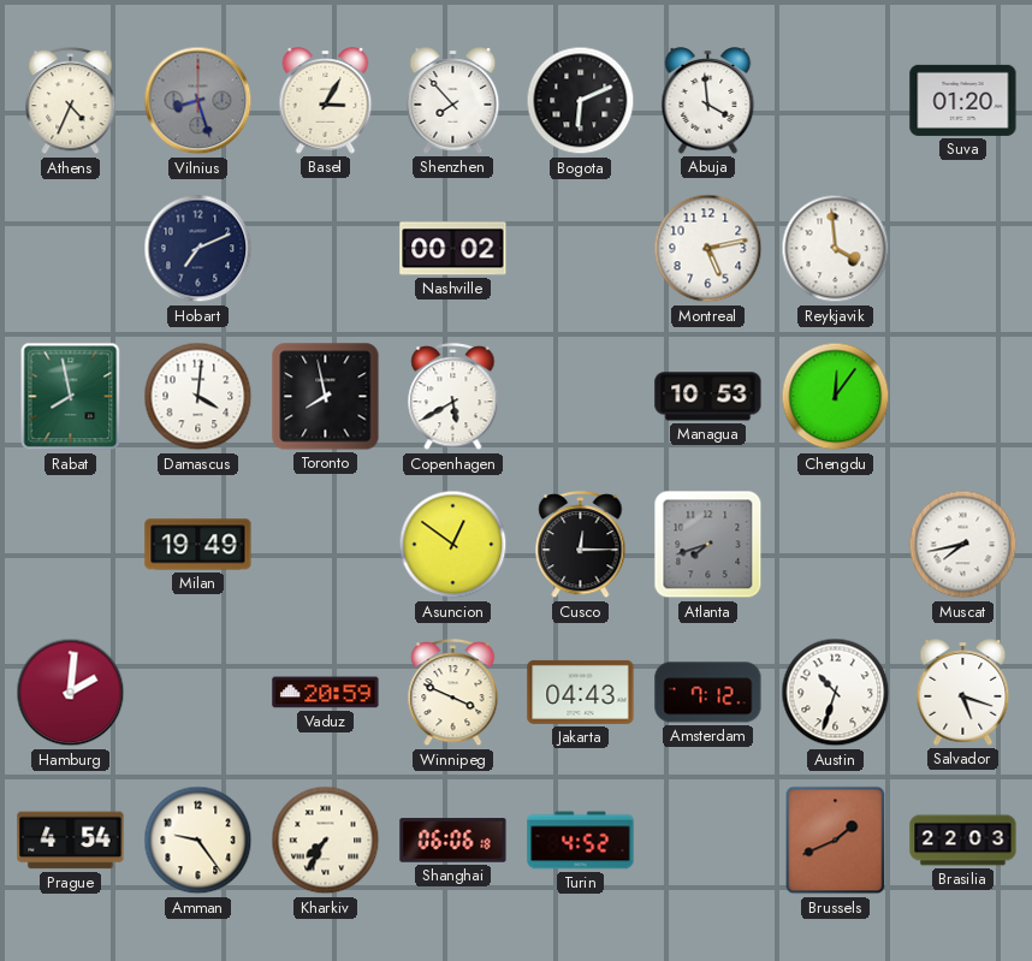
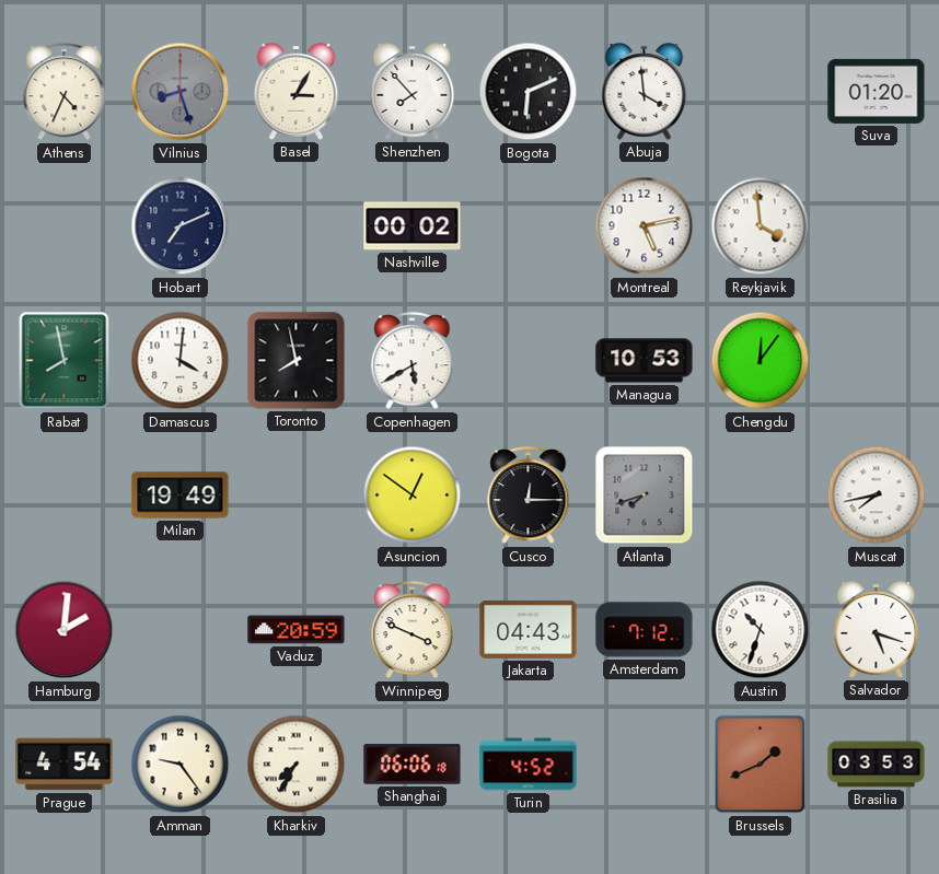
Brasilia: 22:03 -> 03:53 (877, 765)
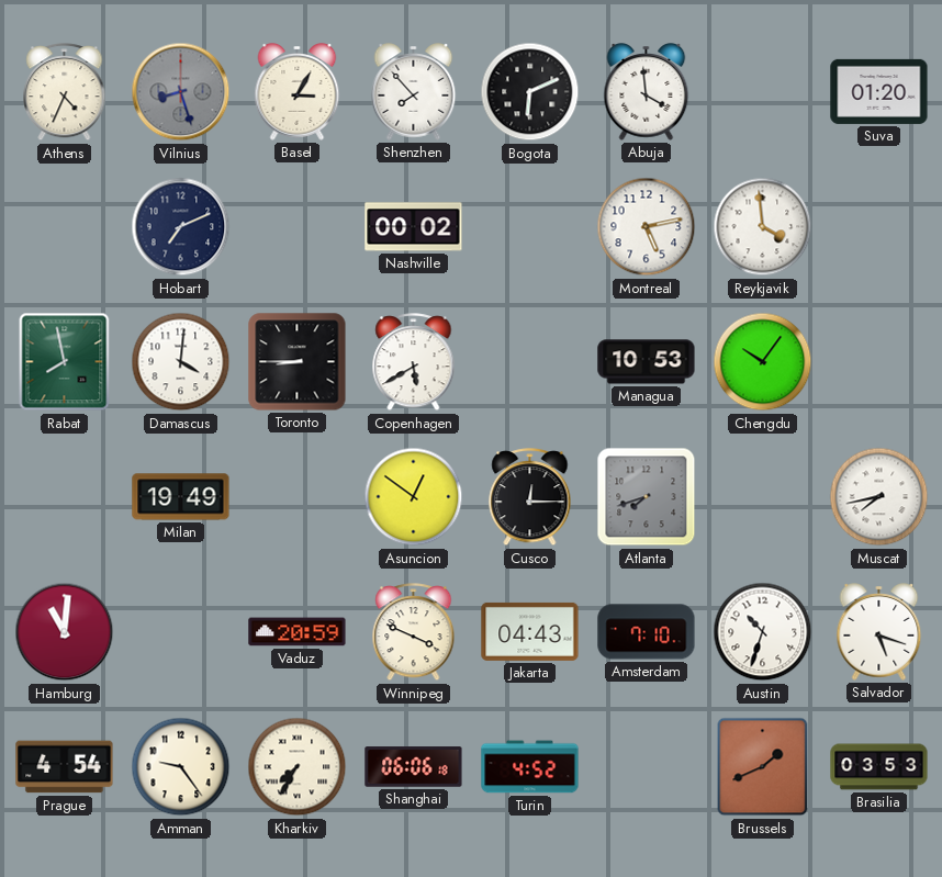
Toronto: 7:58 -> 8:45 (298, 362)
Chengdu: 12:06 -> 10:06 (763, 362)
Hamburg: 2:01 -> 11:01 (65, 632)
Amsterdam: 7:12 -> 7:10 (647, 632)
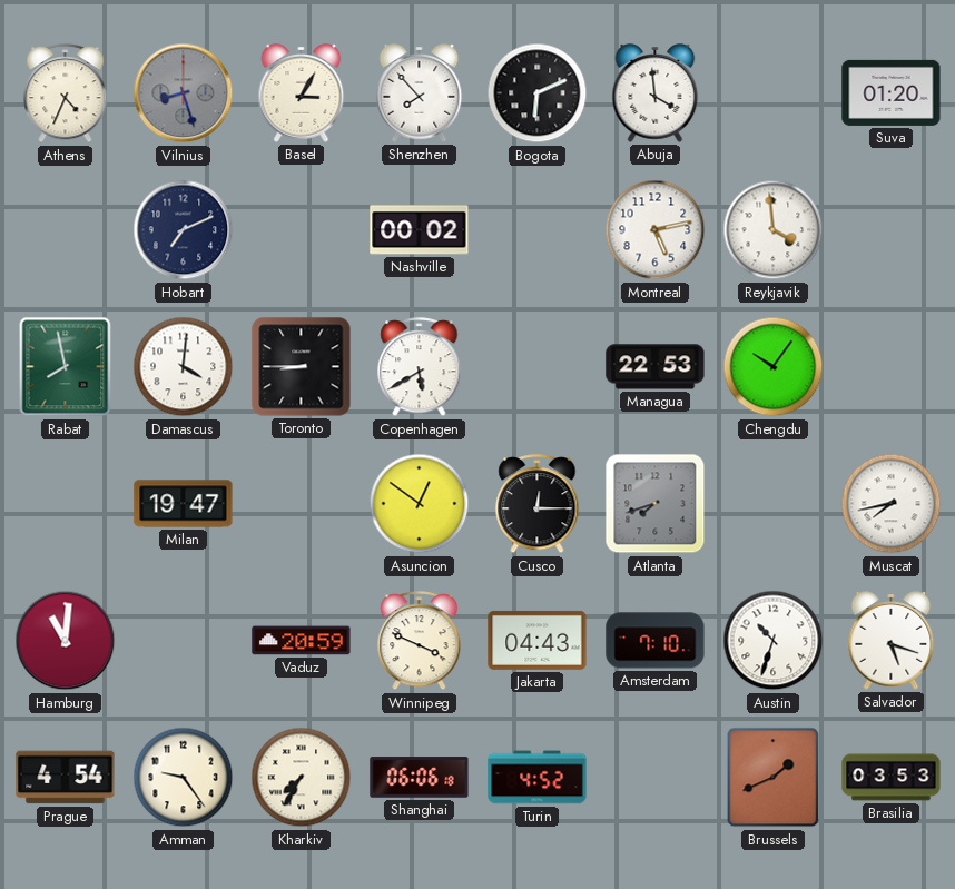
Managua: 10:53 -> 22:53 (656, 367)
Milan: 19:49 -> 19:47 (184, 504)
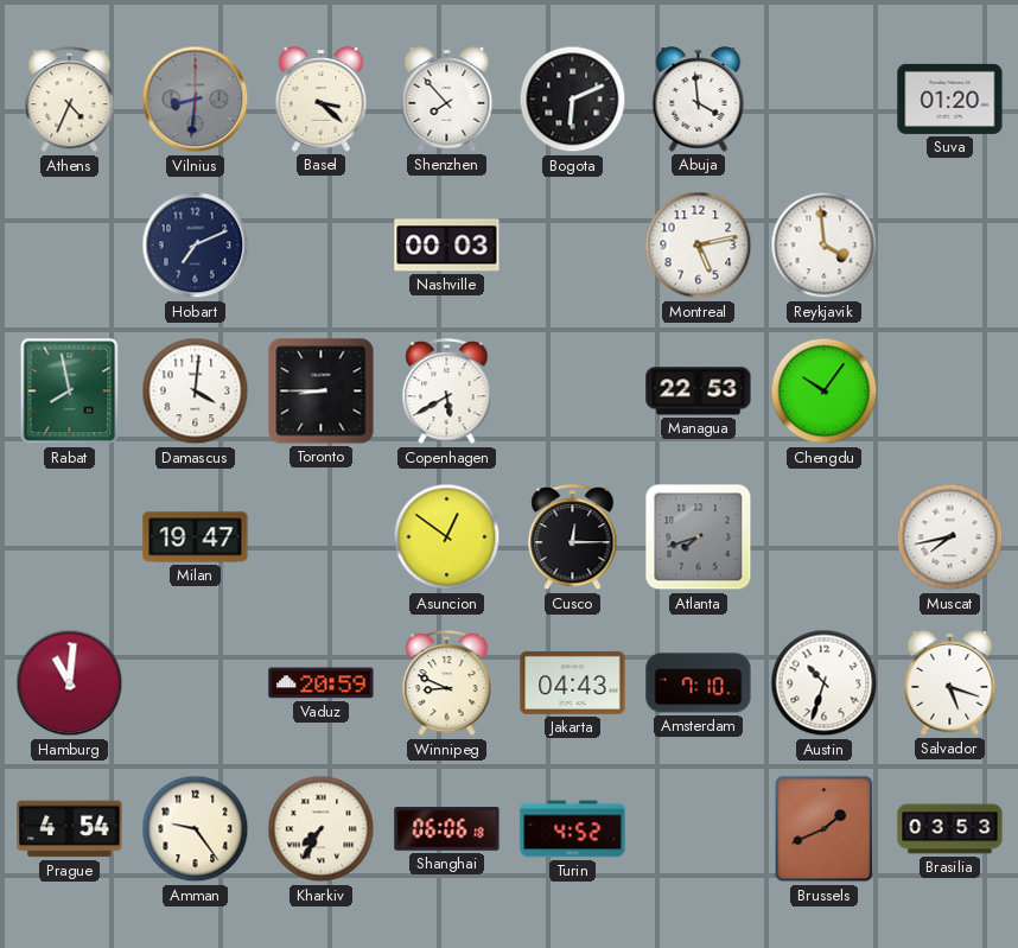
Vilnius: 8:27 -> 8:31 (196, 100)
Basel: 3:05 -> 3:22 (322, 100)
Nashville: 00:02 -> 00:03 (447, 246)
Winnipeg: 3:49 -> 8:49 (447, 683)
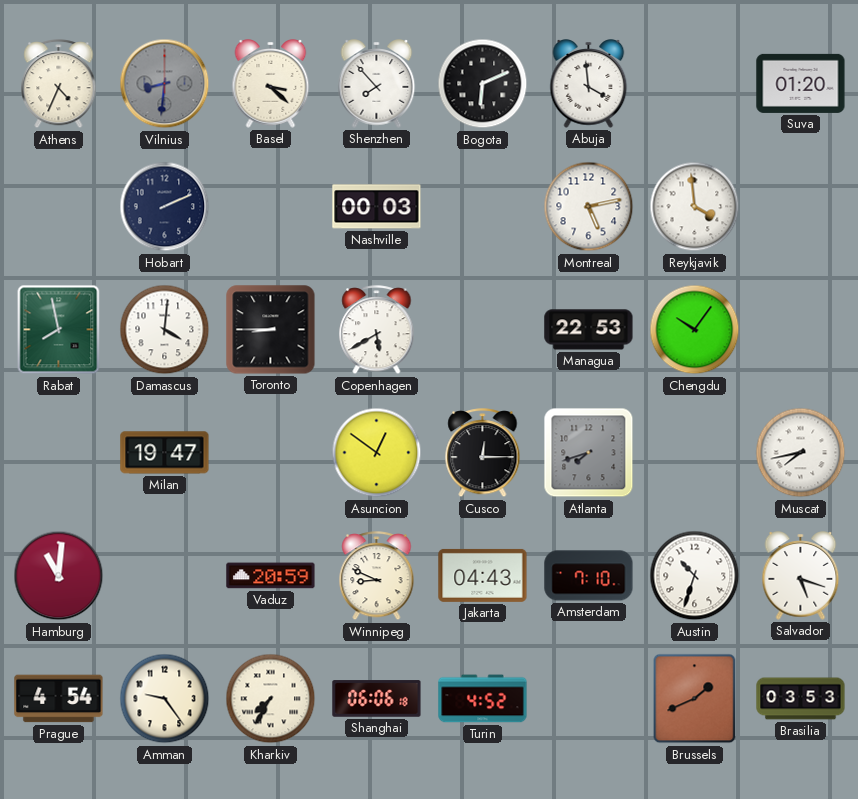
Hobart: 7:11 -> 2:11 (165, 207)
